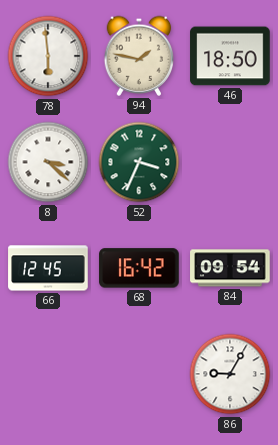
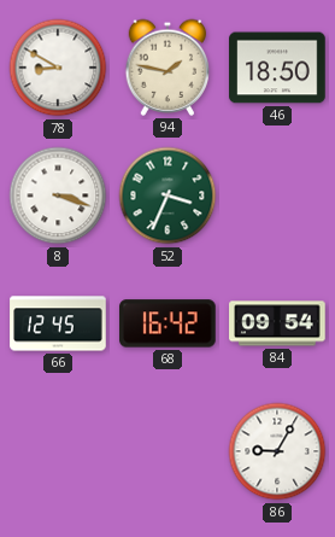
78: 5:59 -> 8:50 (58, 68)
8: 3:22 -> 3:18 (58, 195)
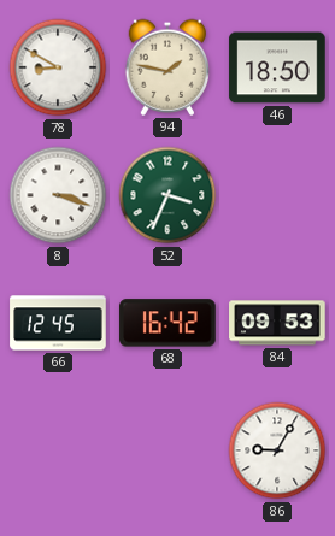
84: 09:54 -> 09:53 (277, 323)
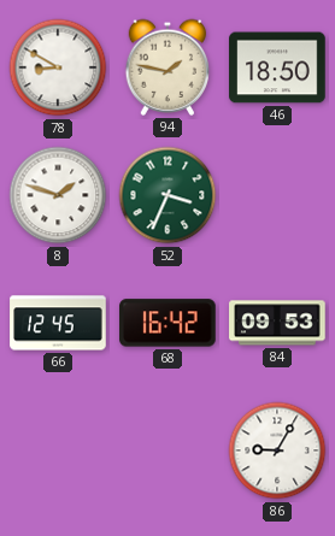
8: 3:18 -> 1:48 (58, 195)
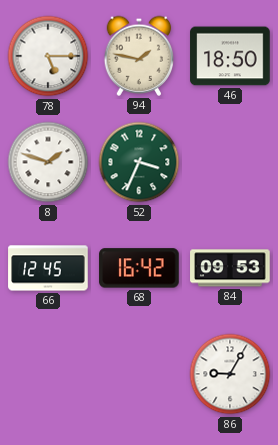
78: 8:50 -> 5:15 (48, 56)
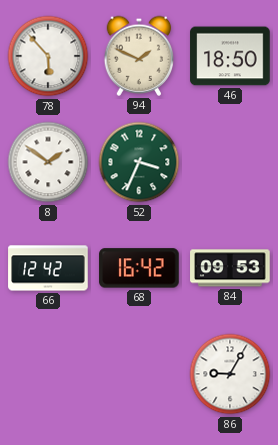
78: 5:15 -> 5:53 (48, 56)
94: 1:47 -> 1:49 (139, 56)
8: 1:48 -> 1:51 (48, 162)
66: 12:45 -> 12:42 (48, 268)
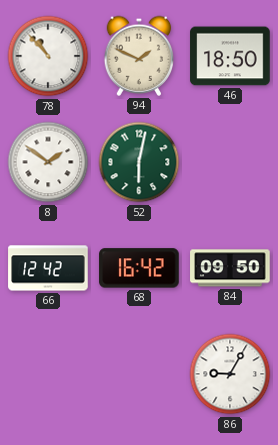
78: 5:53 -> 10:53 (48, 56)
52: 3:34 -> 6:02 (139, 162)
84: 09:53 -> 09:50 (230, 268)
